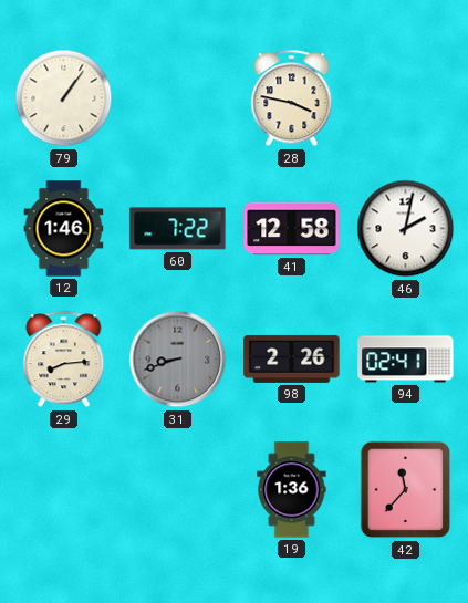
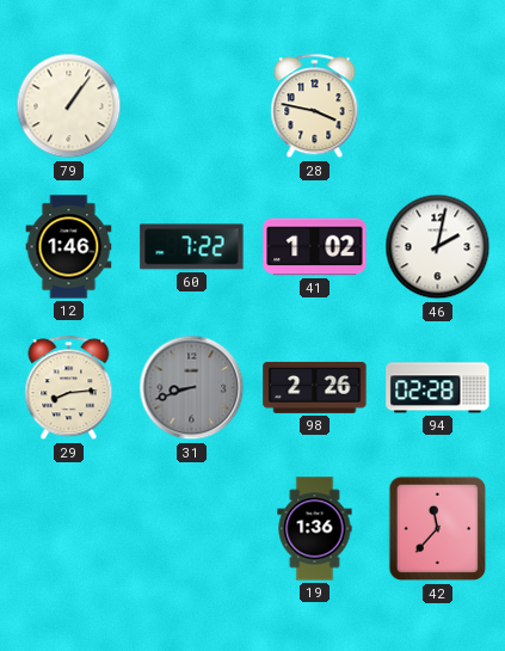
41: 12:58 -> 1:02 (315, 247)
94: 02:41 -> 02:28 (438, 388)
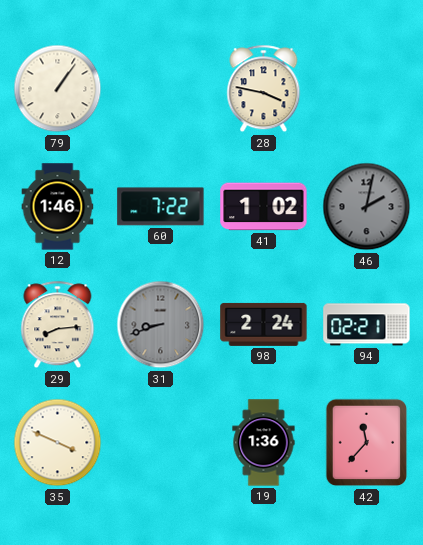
46 dial: white -> grey (367, 207)
98: 2:26 -> 2:24 (264, 324)
94: 02:28 -> 02:21 (367, 325)
35: none -> 3:49 (58, 443)
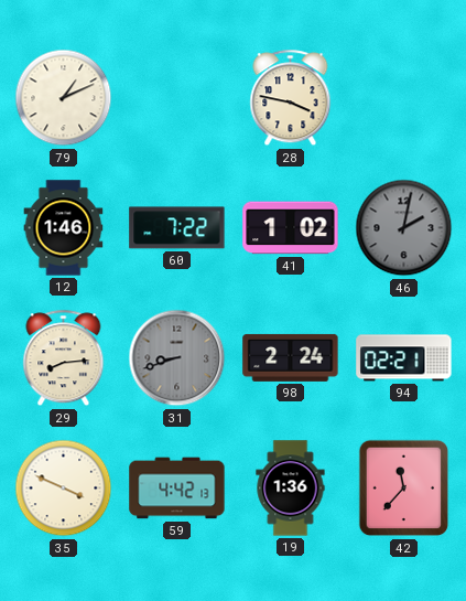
79: 1:06 -> 1:11 (64, 98)
59: none -> 4:42 (177, 489)
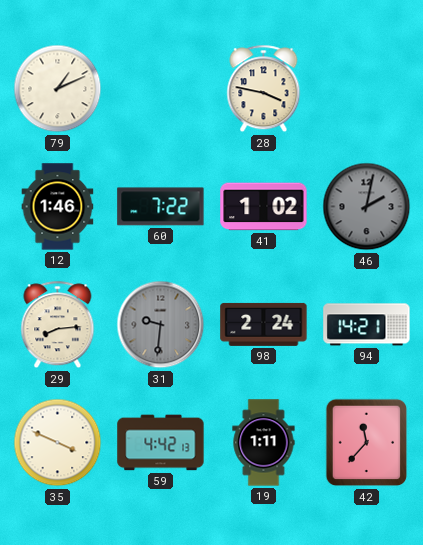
31: 8:42 -> 9:31 (161, 325)
94: 02:21 -> 14:21 (367, 325)
19: 1:36 -> 1:11 (264, 443)
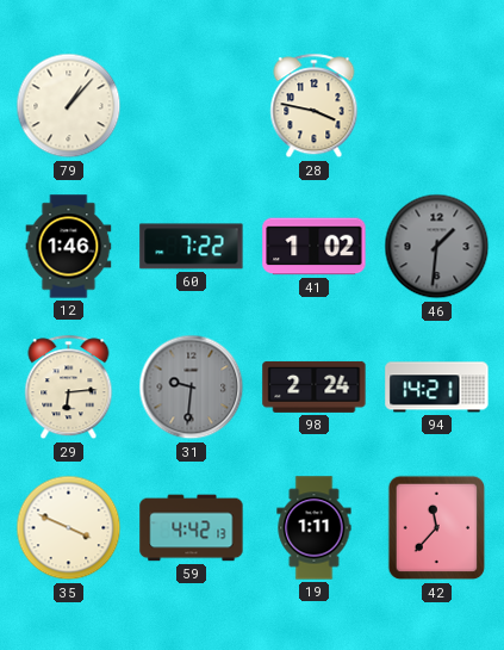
79: 1:11 -> 1:07 (69, 106)
46: 2:02 -> 1:31 (437, 247)
29: 8:14 -> 6:14 (69, 388)
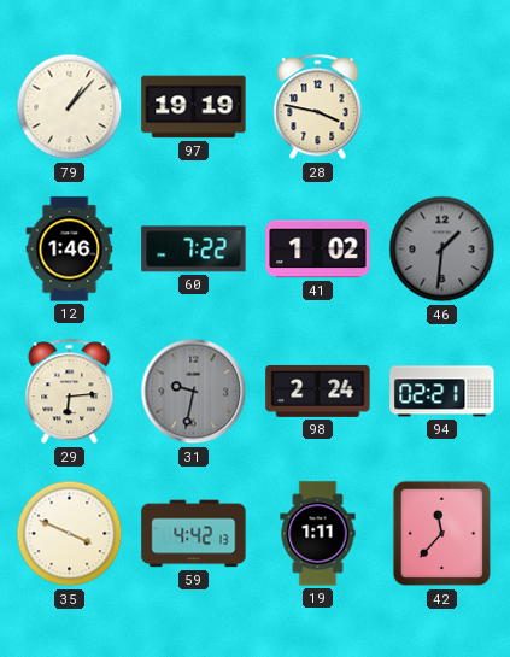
97: none -> 19:19 (194, 107)
31: 9:31 -> 9:32 (194, 392)
94: 14:21 -> 02:21 (442, 392)
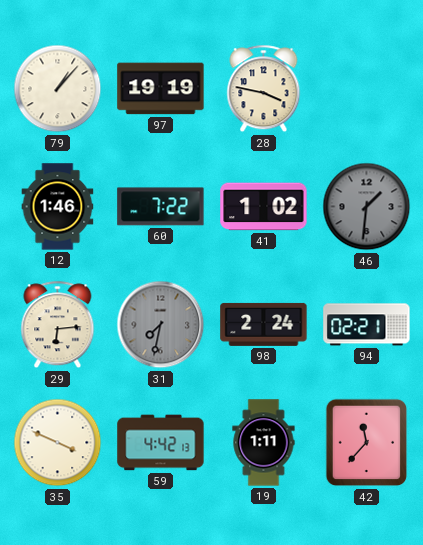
31: 9:32 -> 7:32 (161, 325)
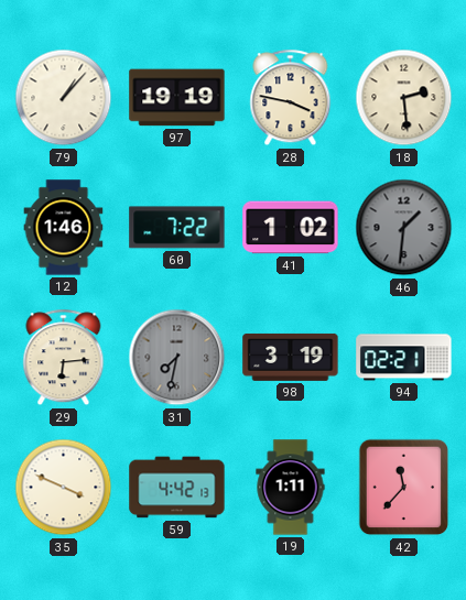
18: none -> 2:29 (404, 98)
98: 2:24 -> 3:19 (291, 357)
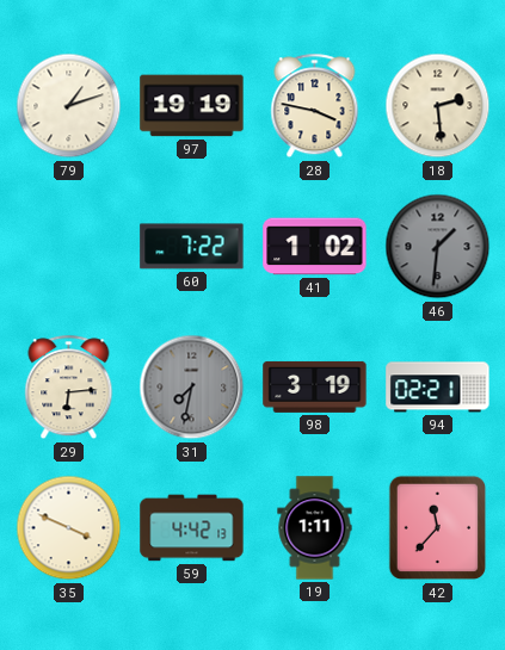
79: 1:07 -> 1:12 (69, 106)
12: 1:46 -> none (64, 228)
